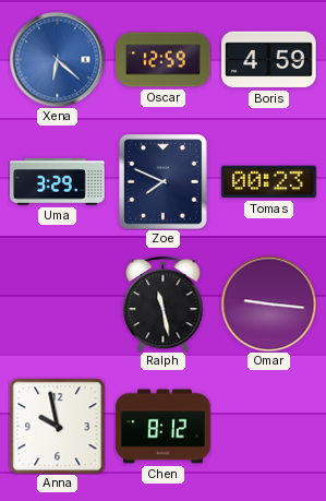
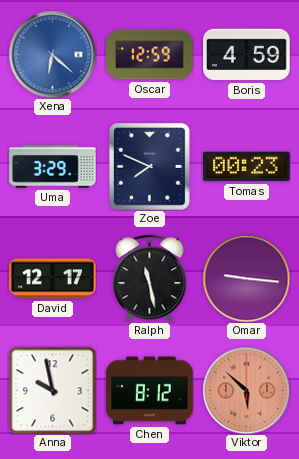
David: none -> 12:17 (53, 279)
Viktor: none -> 5:52 (246, 390)
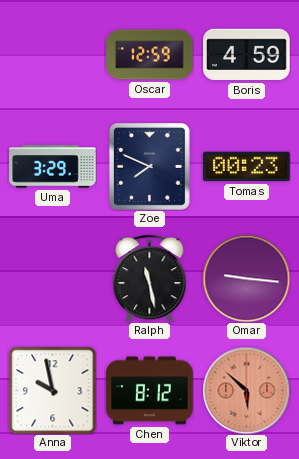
Xena: 6:22 -> none (52, 54)
David: 12:17 -> none (53, 279)
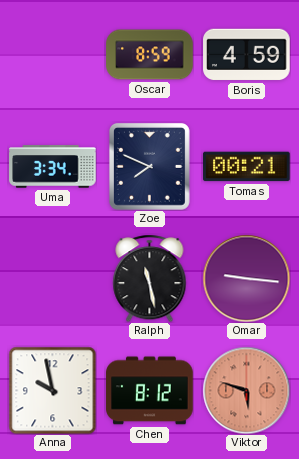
Oscar: 12:59 -> 8:59 (150, 55)
Uma: 3:29 -> 3:34 (53, 167)
Tomas: 00:23 -> 00:21 (247, 167)
Viktor: 5:52 -> 5:48 (246, 390)
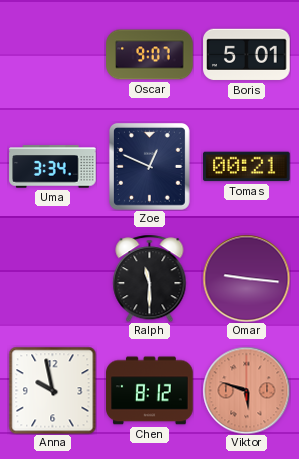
Oscar: 8:59 -> 9:07 (150, 55)
Boris: 4:59 -> 5:01 (247, 55)
Zoe: 7:49 -> 12:49 (149, 166)
Ralph: 11:28 -> 11:30 (150, 278)
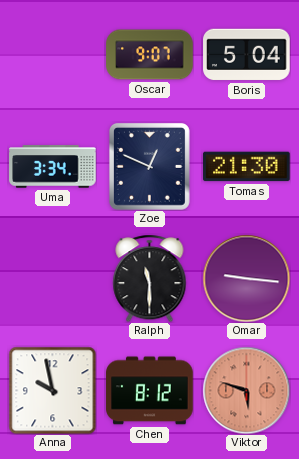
Boris: 5:01 -> 5:04 (247, 55)
Tomas: 00:21 -> 21:30 (247, 167)
